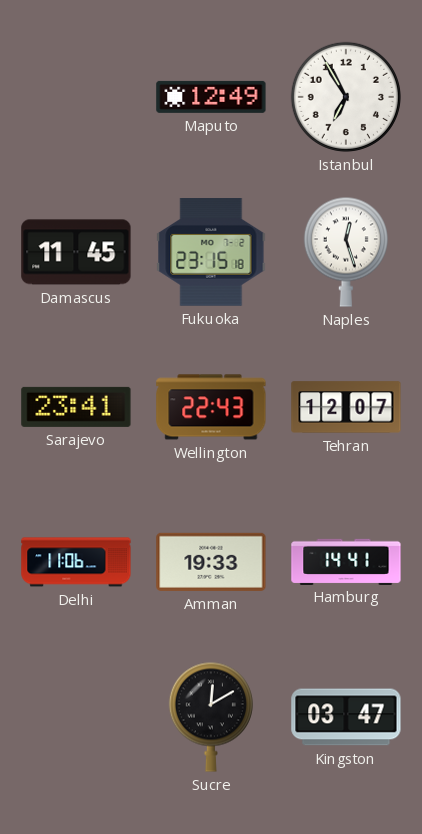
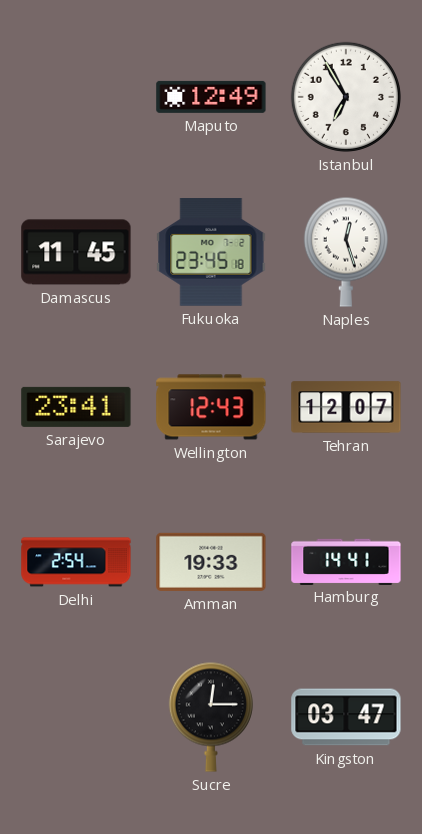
Fukuoka: 23:15 -> 23:45 (211, 253)
Wellington: 22:43 -> 12:43 (211, 407)
Delhi: 11:06 -> 2:54 (76, 562)
Sucre: 12:10 -> 12:15 (211, 717)
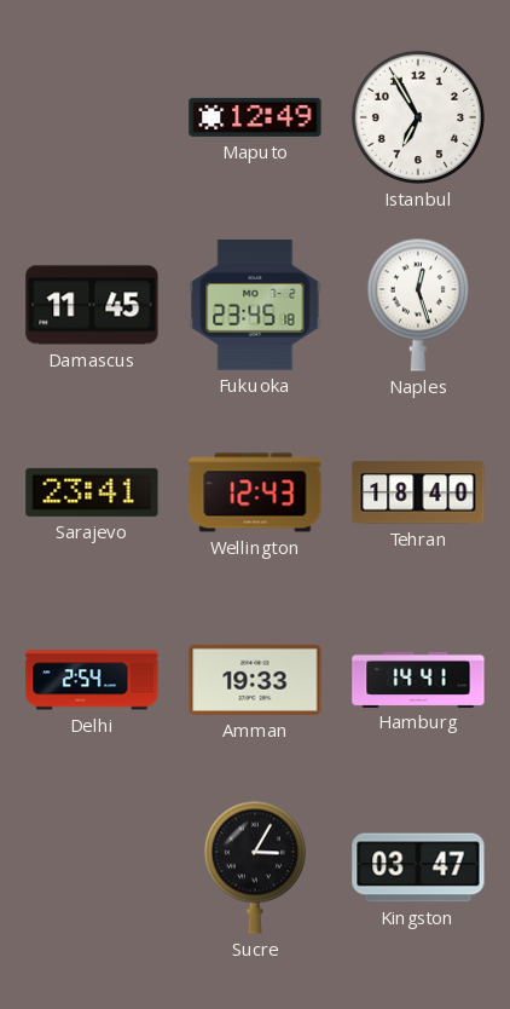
Tehran: 12:07 -> 18:40 (418, 492)
Sucre: 12:15 -> 3:05 (255, 867)
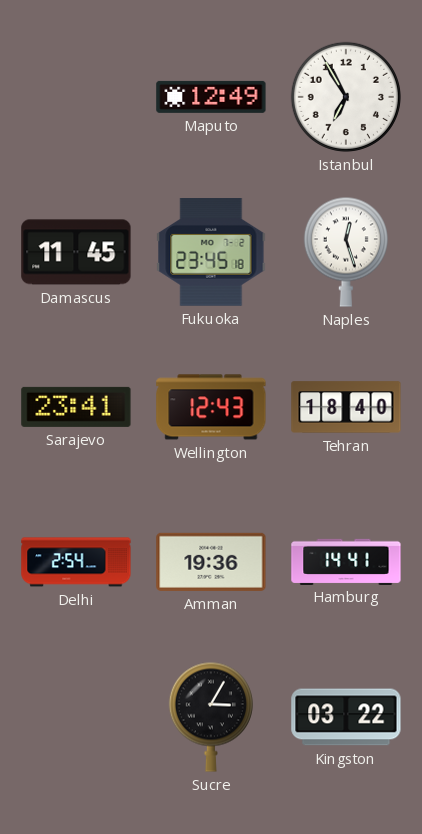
Amman: 19:33 -> 19:36 (211, 562)
Kingston: 03:47 -> 03:22 (346, 717)
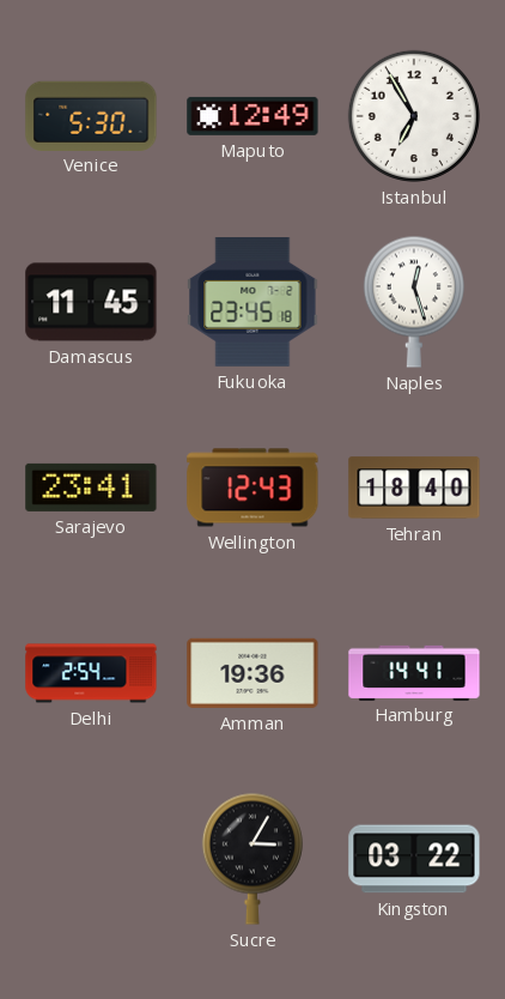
Venice: none -> 5:30 (91, 115)
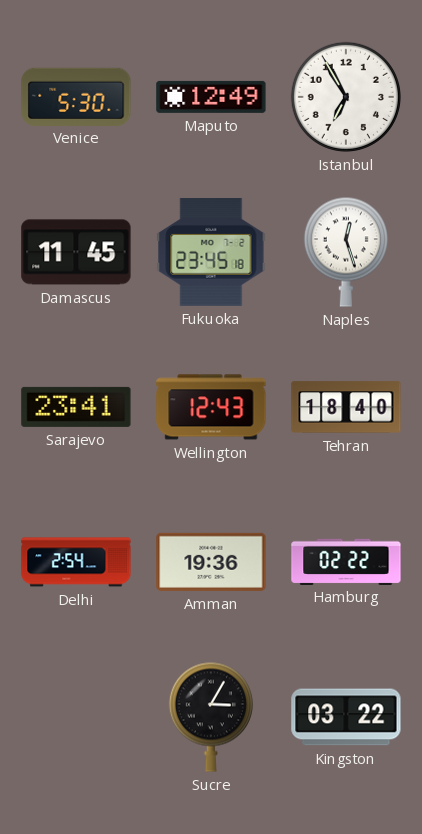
Hamburg: 14:41 -> 02:22 (346, 561)
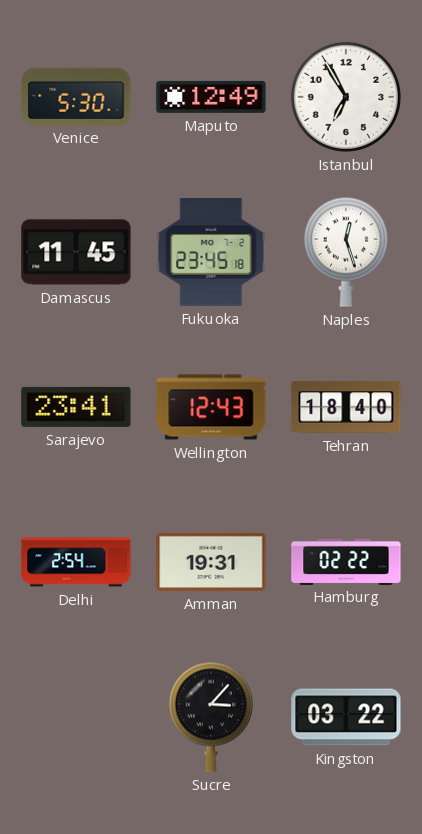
Amman: 19:36 -> 19:31 (211, 562)
Sucre: 3:05 -> 3:07 (211, 717)
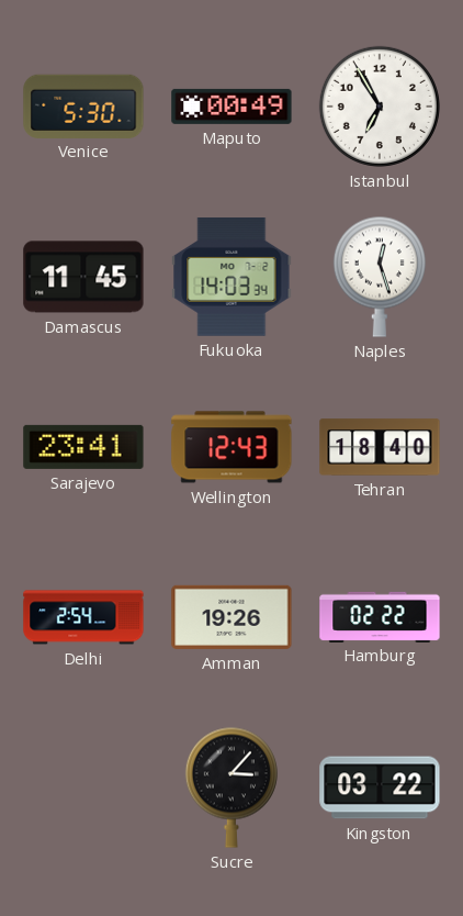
Maputo: 12:49 -> 00:49 (231, 107)
Fukuoka: 23:45 -> 14:03 (231, 278)
Amman: 19:31 -> 19:26 (231, 617)
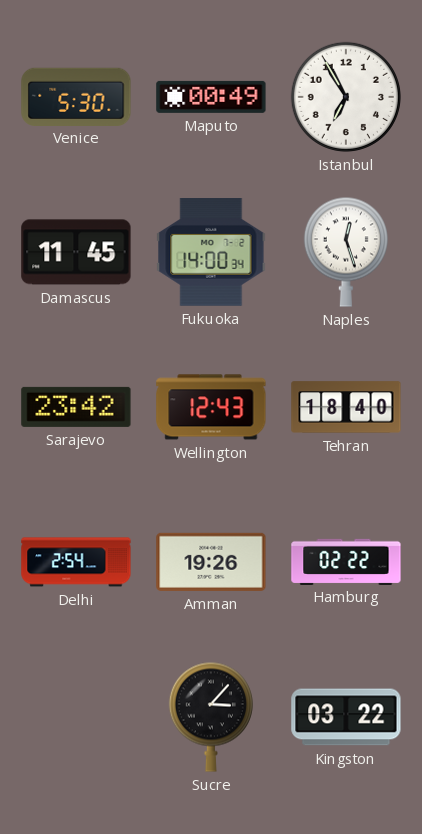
Fukuoka: 14:03 -> 14:00 (211, 253)
Sarajevo: 23:41 -> 23:42 (76, 407)
